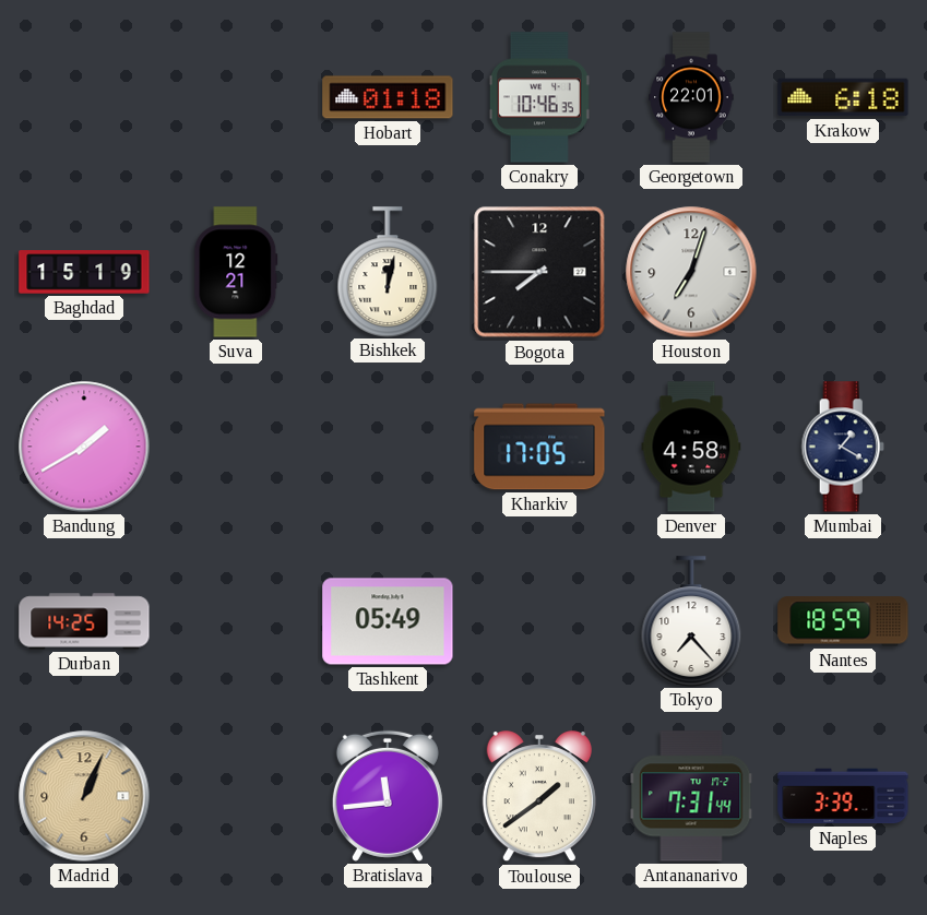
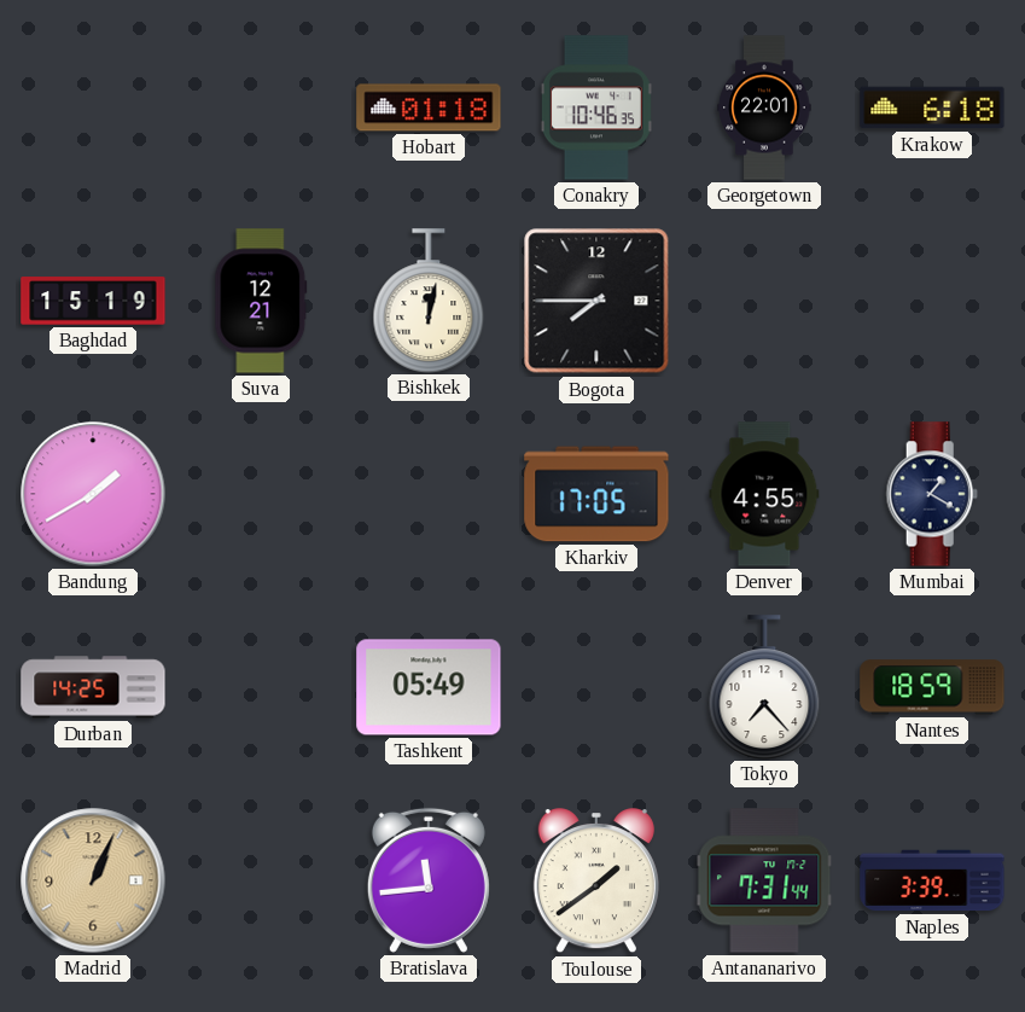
Houston: 7:03 -> none (691, 272)
Denver: 4:58 -> 4:55 (764, 494)
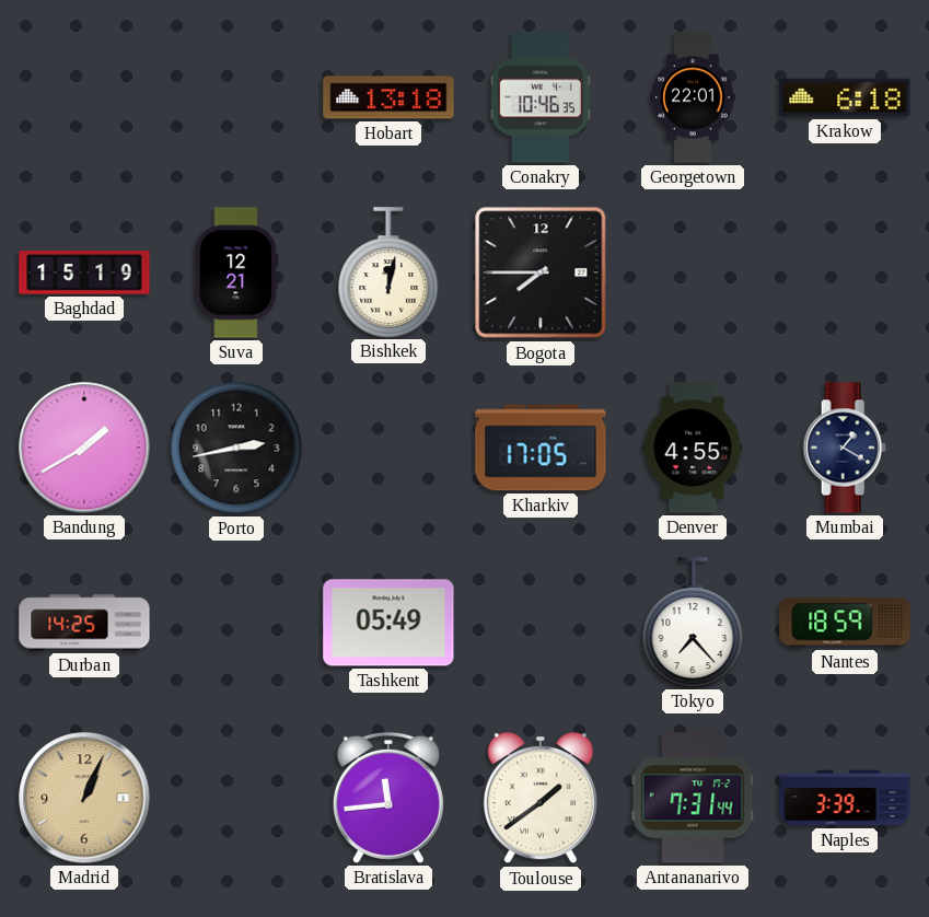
Hobart: 01:18 -> 13:18 (388, 97)
Porto: none -> 2:43 (236, 448)
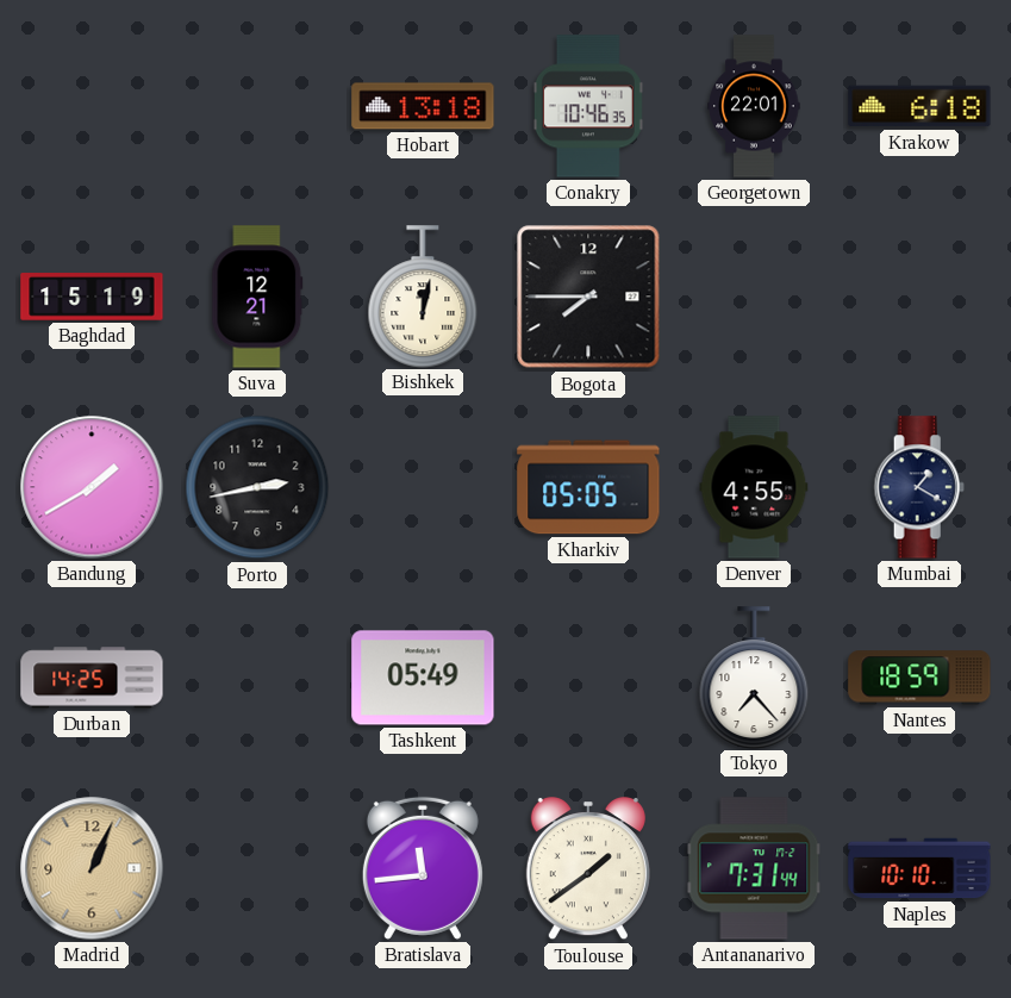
Kharkiv: 17:05 -> 05:05 (588, 487)
Naples: 3:39 -> 10:10 (919, 868)
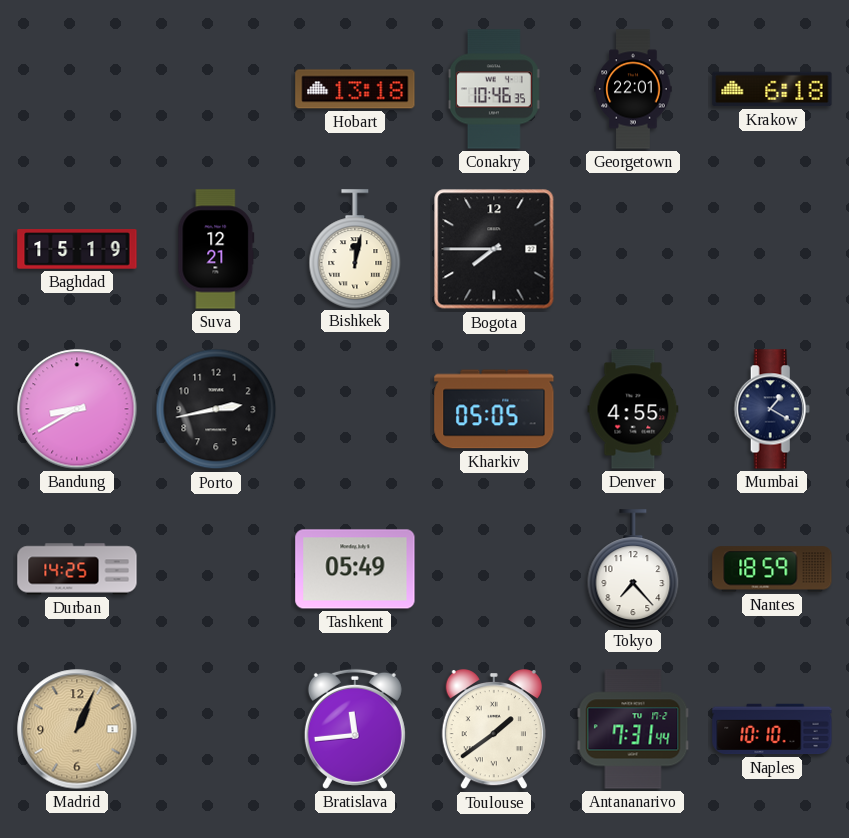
Bandung: 1:40 -> 8:40 (77, 409)
